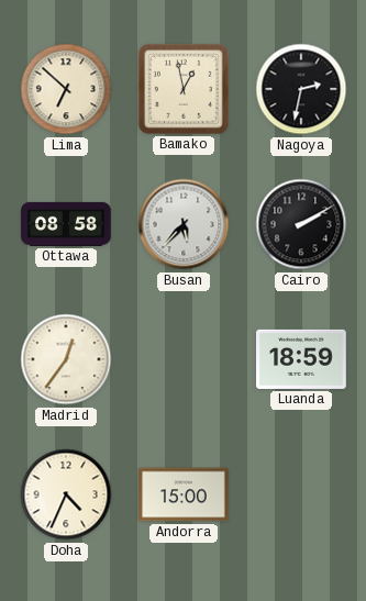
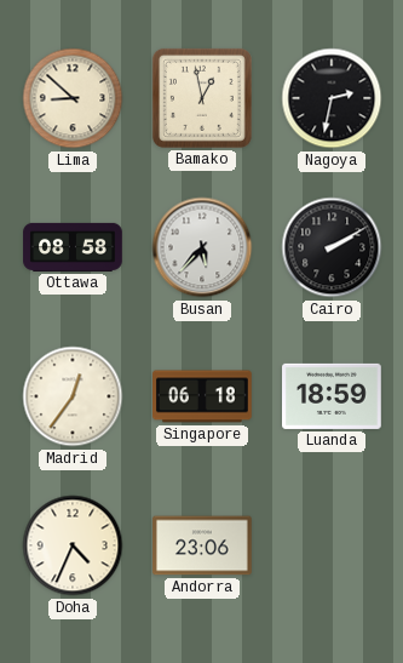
Lima: 6:52 -> 8:52 (73, 98)
Singapore: none -> 06:18 (203, 396)
Andorra: 15:00 -> 23:06 (203, 545)
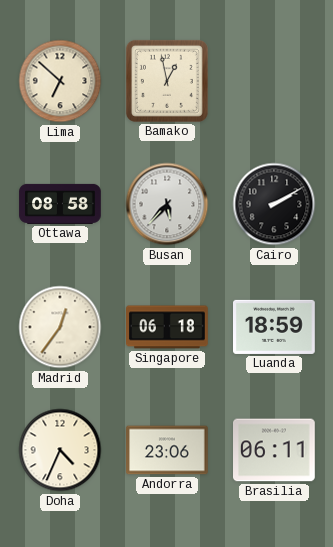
Lima: 8:52 -> 6:52 (60, 81)
Nagoya: 2:32 -> none (332, 98)
Brasilia: none -> 06:11 (275, 450)
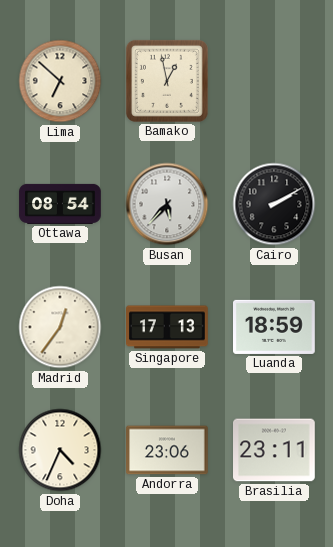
Ottawa: 08:58 -> 08:54 (60, 204)
Singapore: 06:18 -> 17:13 (168, 327)
Brasilia: 06:11 -> 23:11 (275, 450)
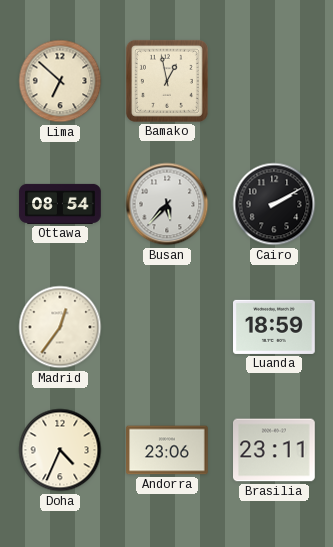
Singapore: 17:13 -> none (168, 327)
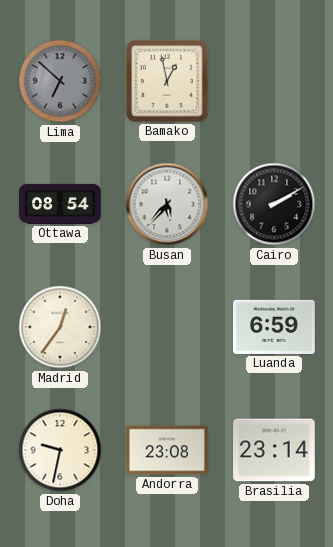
Lima dial: cream -> grey (60, 81)
Luanda: 18:59 -> 6:59 (275, 327)
Doha: 4:34 -> 9:32 (60, 450)
Andorra: 23:06 -> 23:08 (168, 450)
Brasilia: 23:11 -> 23:14 (275, 450)
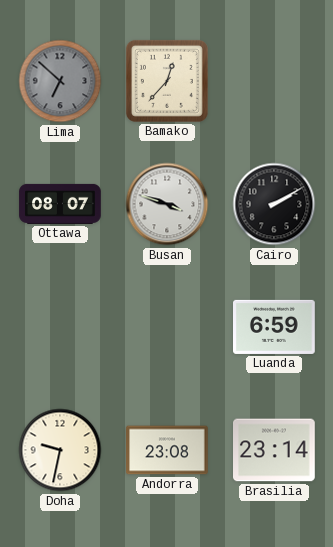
Bamako: 12:58 -> 12:37 (167, 81)
Ottawa: 08:54 -> 08:07 (60, 204)
Busan: 5:37 -> 3:48 (167, 204)
Madrid: 12:36 -> none (60, 327)
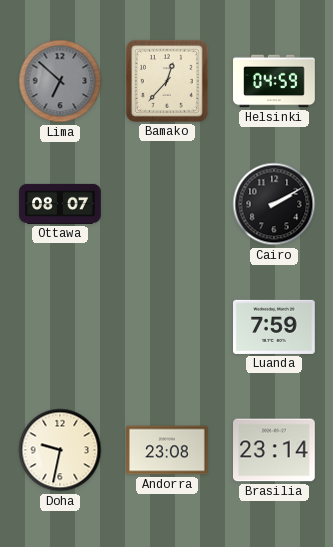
Helsinki: none -> 04:59 (274, 81)
Busan: 3:48 -> none (167, 204)
Luanda: 6:59 -> 7:59 (275, 327)
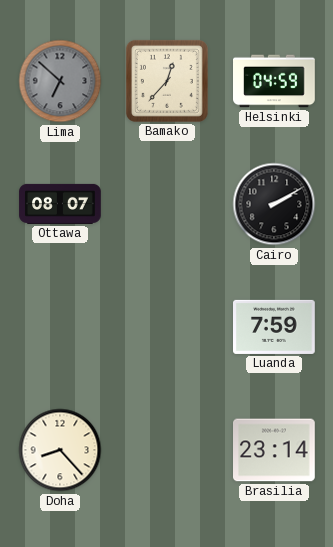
Doha: 9:32 -> 8:23 (60, 450)
Andorra: 23:08 -> none (168, 450)
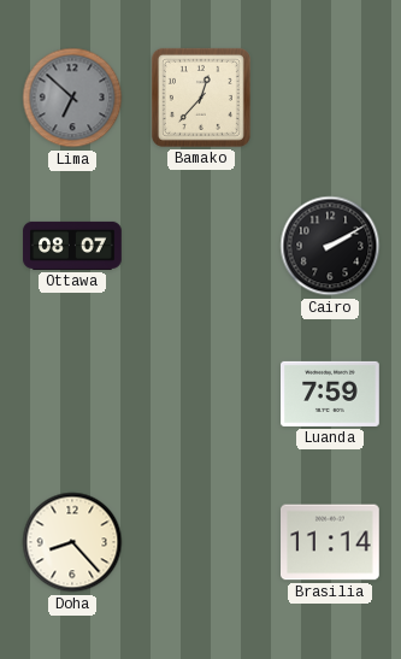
Helsinki: 04:59 -> none (274, 81)
Brasilia: 23:14 -> 11:14 (331, 542)
